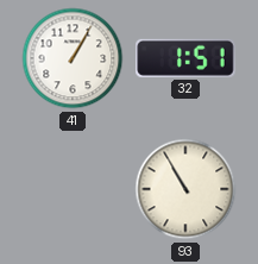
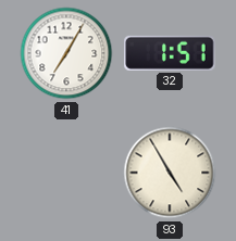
41: 1:05 -> 7:05 (66, 53)
93: 10:55 -> 4:55 (170, 173)
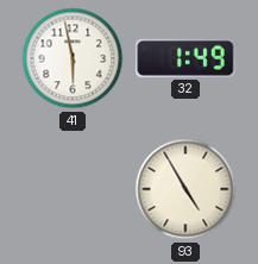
41: 7:05 -> 5:58 (73, 58)
32: 1:51 -> 1:49 (185, 58)
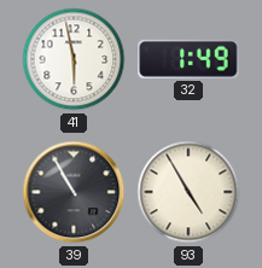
39: none -> 10:55 (74, 192)
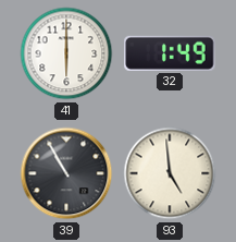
41: 5:58 -> 6:00 (66, 53)
93: 4:55 -> 4:59 (170, 173)
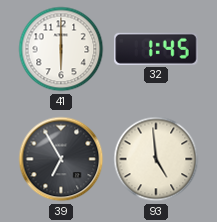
32: 1:49 -> 1:45 (156, 49)
39: 10:55 -> 6:55 (61, 159)
